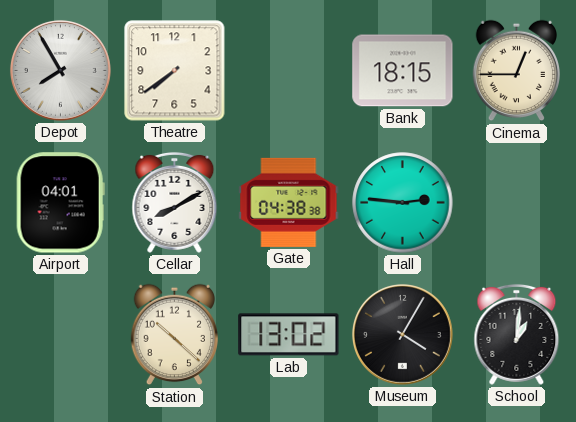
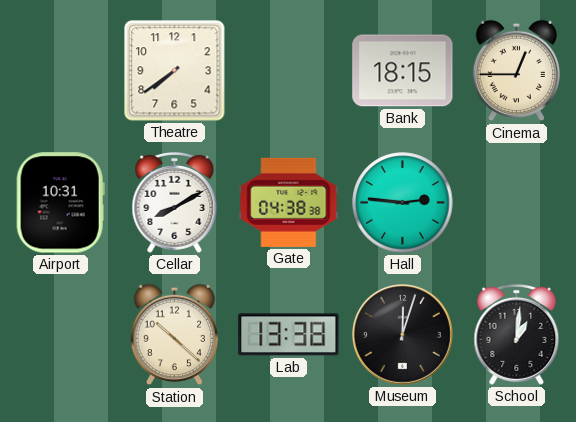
Depot: 7:55 -> none (60, 70)
Airport: 04:01 -> 10:31 (60, 203)
Lab: 13:02 -> 13:38 (289, 335)
Museum: 4:05 -> 12:03 (402, 334)
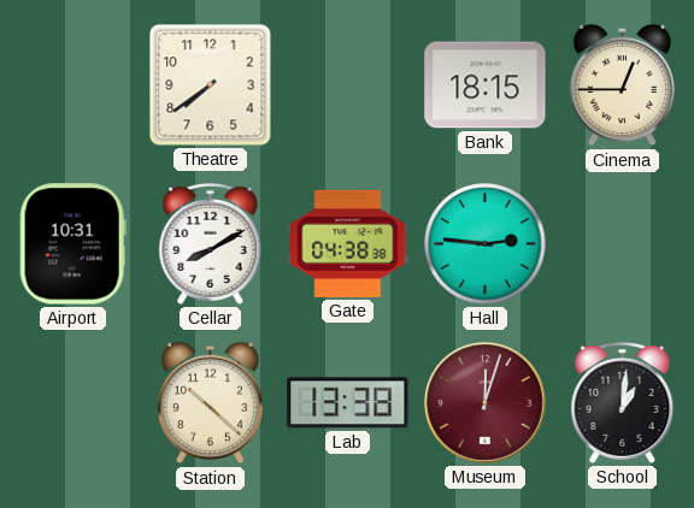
Museum dial: black -> burgundy (484, 402)
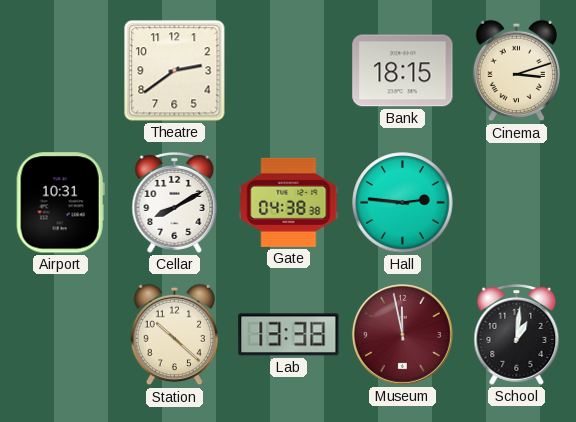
Theatre: 7:39 -> 2:39 (175, 71)
Cinema: 12:45 -> 3:12 (516, 71)
Museum: 12:03 -> 11:58 (402, 334)
